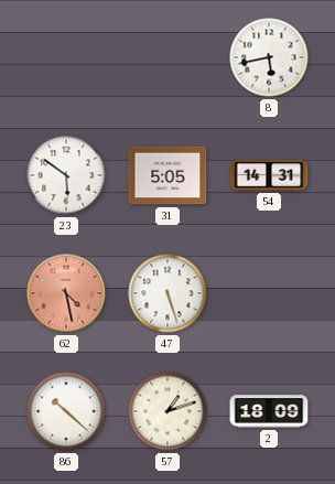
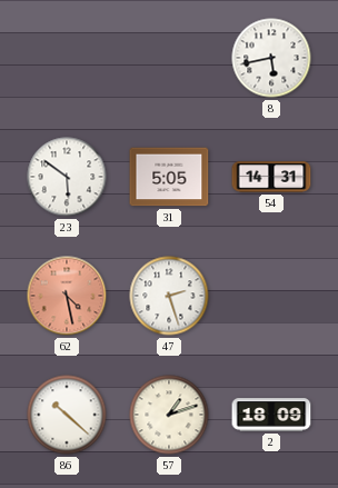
47: 5:27 -> 2:27 (169, 296)
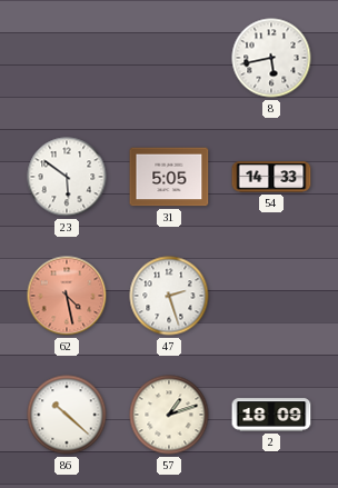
54: 14:31 -> 14:33 (271, 177)
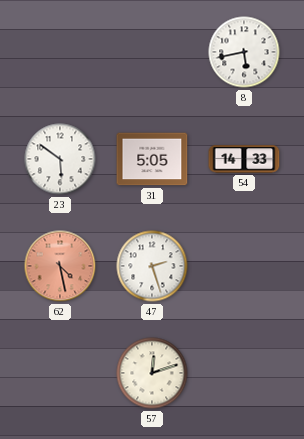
86: 10:22 -> none (67, 415)
57: 1:12 -> 12:12 (152, 373)
2: 18:09 -> none (271, 415)
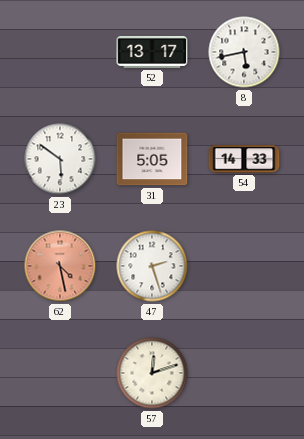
52: none -> 13:17 (152, 52)
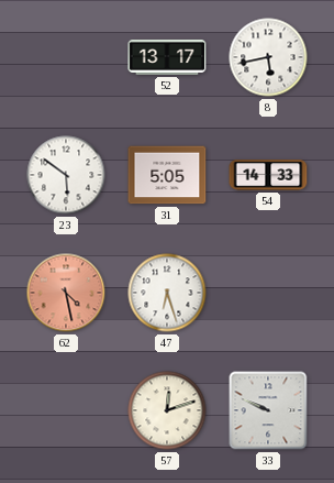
47: 2:27 -> 6:27 (167, 293)
33: none -> 9:49 (268, 410)
